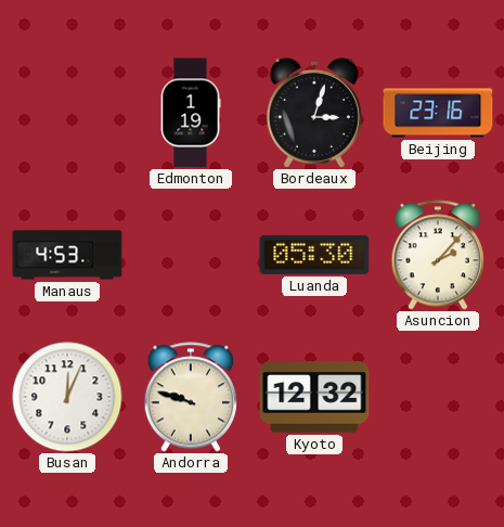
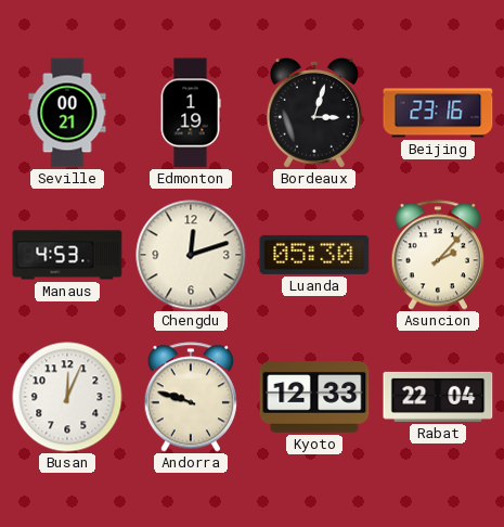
Seville: none -> 00:21 (67, 113)
Chengdu: none -> 12:12 (191, 255)
Kyoto: 12:32 -> 12:33 (314, 398)
Rabat: none -> 22:04 (438, 397)
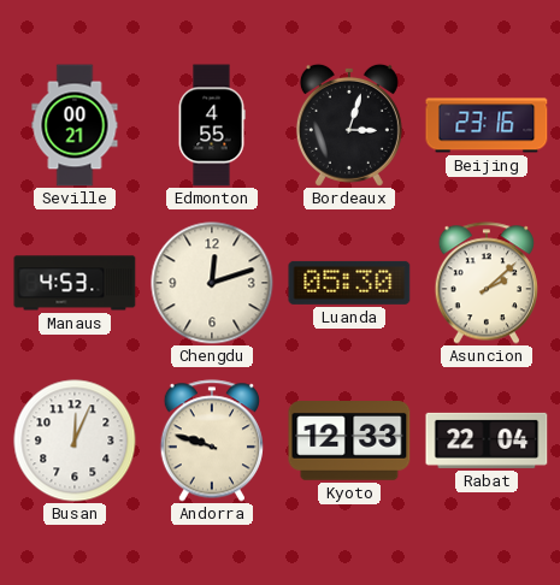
Edmonton: 1:19 -> 4:55 (212, 125)
Asuncion: 2:07 -> 2:08 (485, 283)
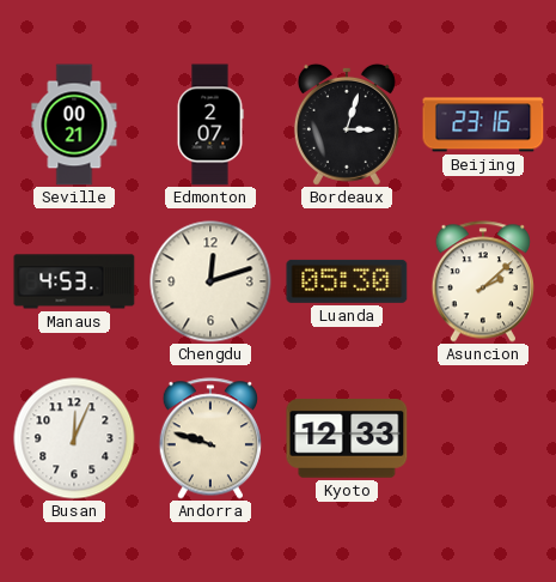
Edmonton: 4:55 -> 2:07 (210, 125)
Rabat: 22:04 -> none (487, 441)
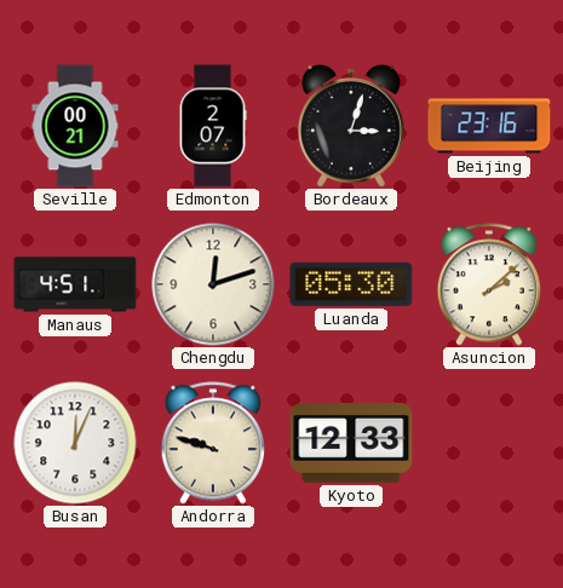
Manaus: 4:53 -> 4:51 (75, 284)
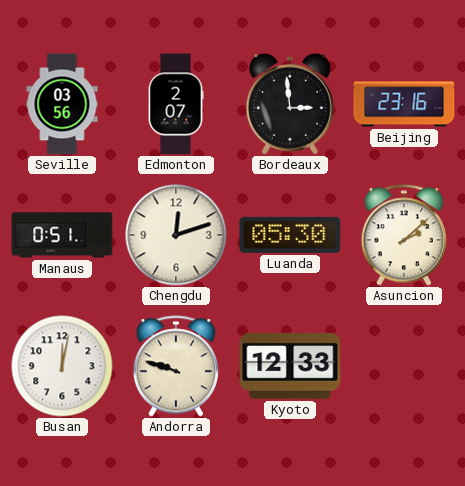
Seville: 00:21 -> 03:56 (62, 104)
Bordeaux: 3:03 -> 2:59 (290, 104)
Manaus: 4:51 -> 0:51 (62, 235)
Busan: 12:04 -> 12:02 (62, 366)
